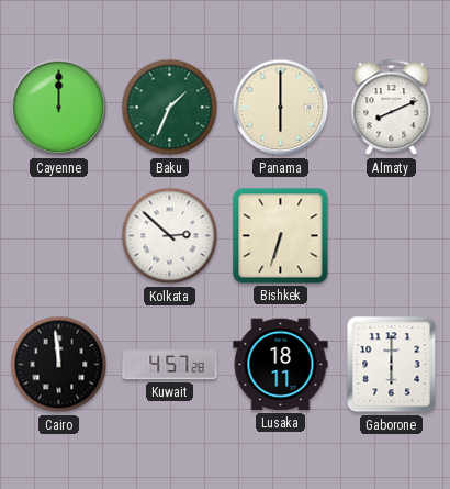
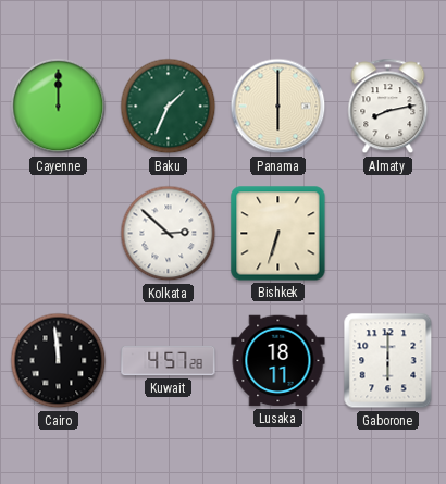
Almaty: 8:11 -> 8:13 (388, 107)
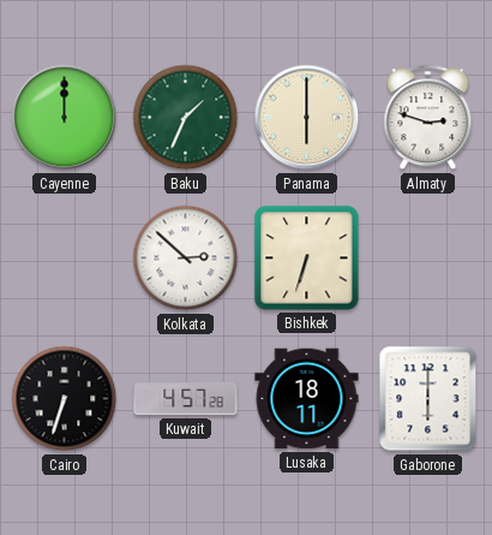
Almaty: 8:13 -> 2:48 (428, 118)
Cairo: 11:59 -> 6:33 (65, 399)
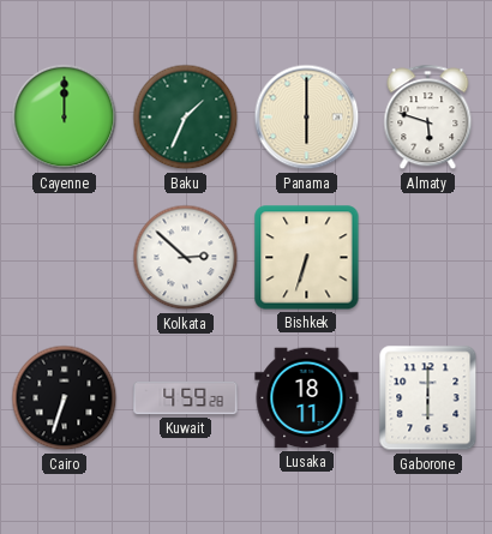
Almaty: 2:48 -> 5:48 (428, 118)
Kuwait: 4:57 -> 4:59 (186, 398)
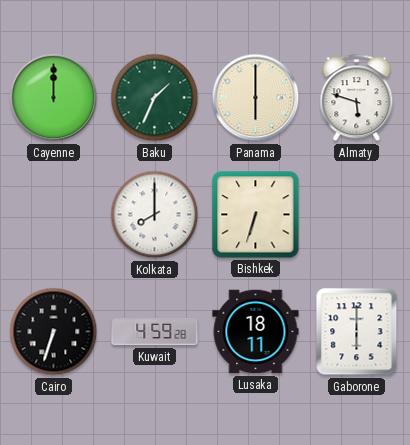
Kolkata: 2:52 -> 8:00 (155, 215)
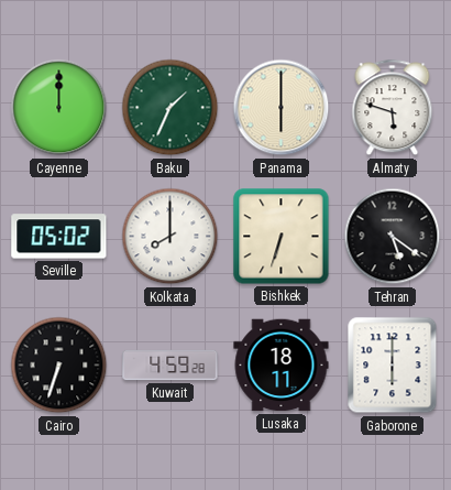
Seville: none -> 05:02 (59, 237)
Tehran: none -> 5:21 (393, 237)
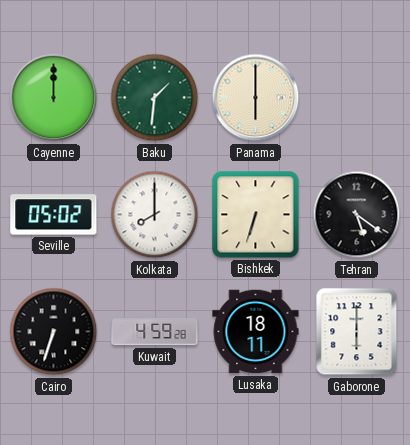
Baku: 1:34 -> 1:31 (155, 98)
Almaty: 5:48 -> none (393, 108)
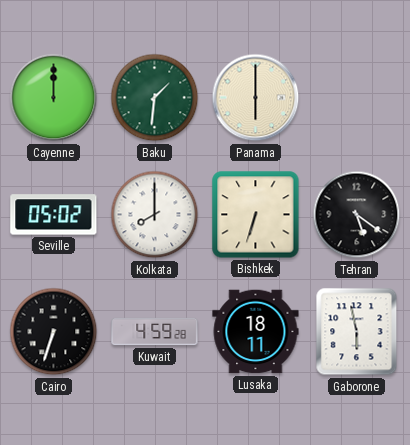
Gaborone: 6:00 -> 5:58 (357, 332)
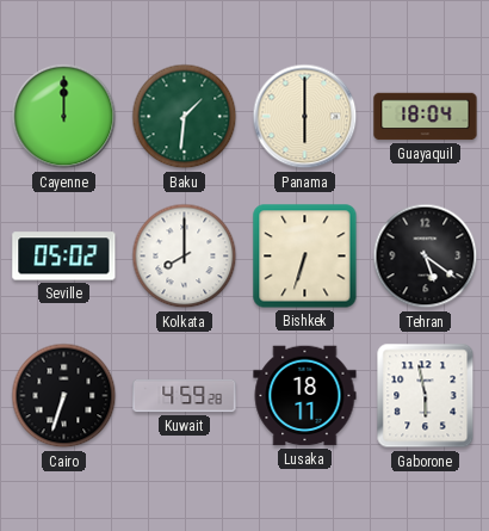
Guayaquil: none -> 18:04 (426, 117)
